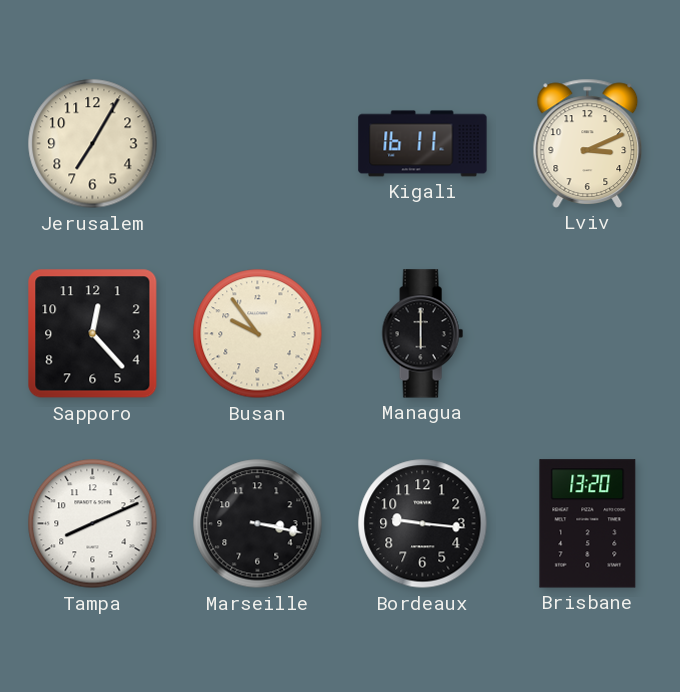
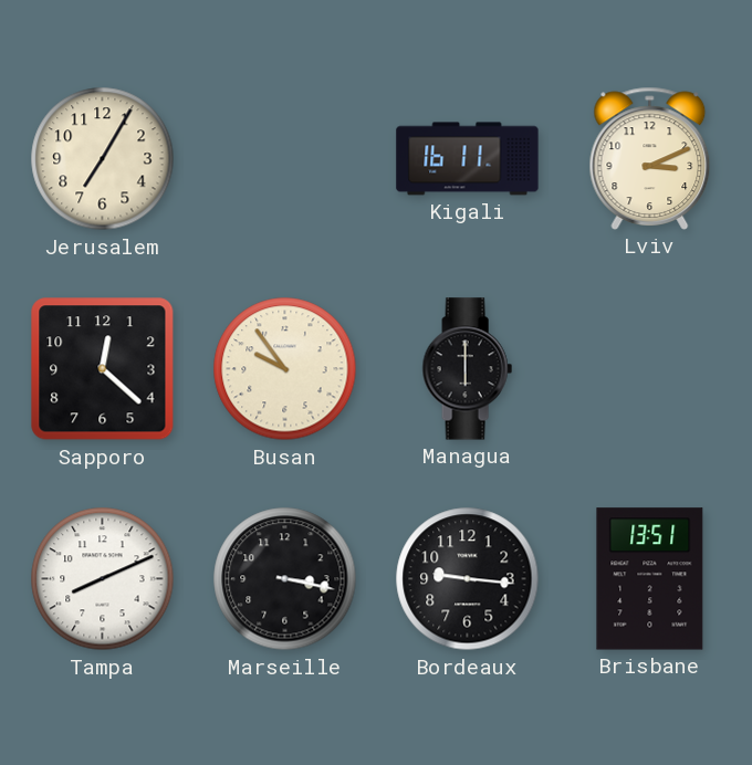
Sapporo: 12:23 -> 12:22 (103, 369)
Brisbane: 13:20 -> 13:51 (650, 579)
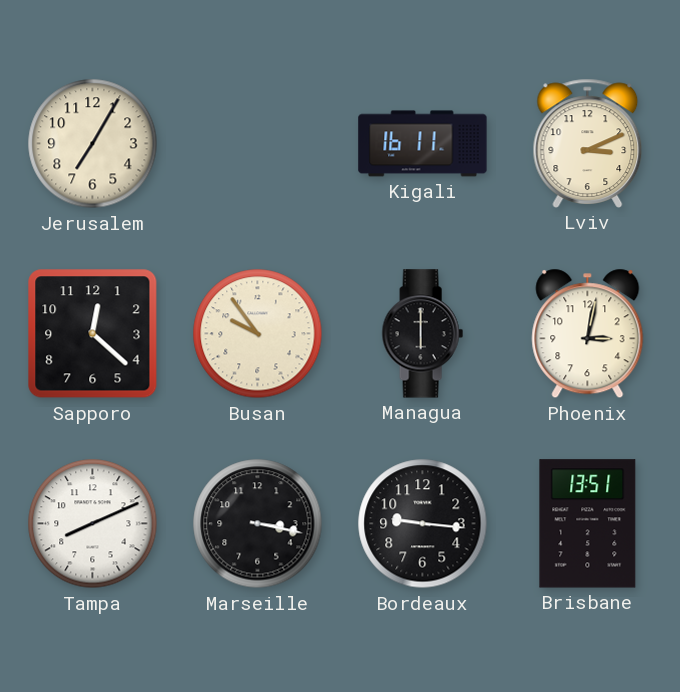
Phoenix: none -> 3:02 (588, 334)
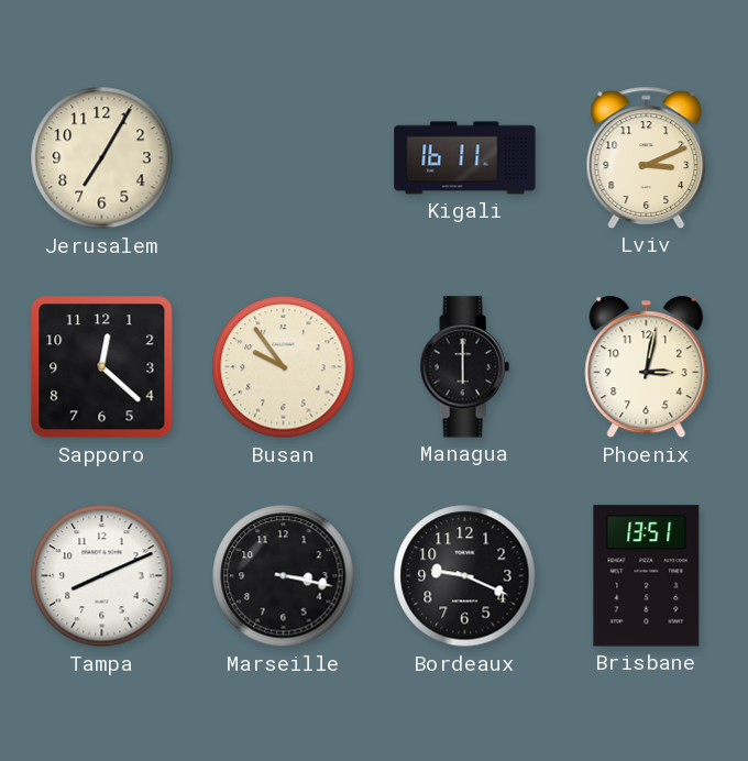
Bordeaux: 9:16 -> 9:19 (465, 576)
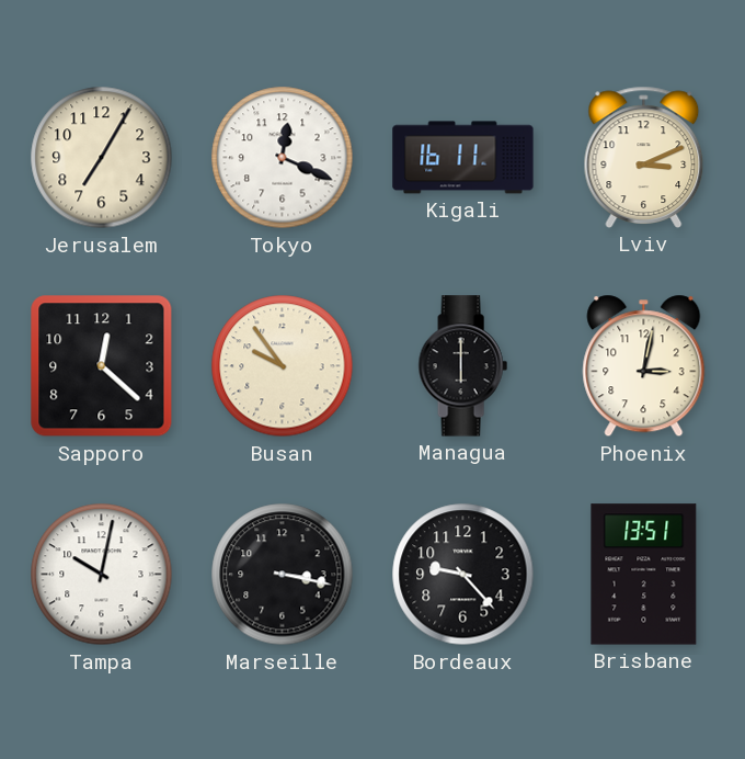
Tokyo: none -> 12:19 (283, 158)
Tampa: 8:11 -> 10:02 (102, 575)
Bordeaux: 9:19 -> 9:23 (463, 575)
